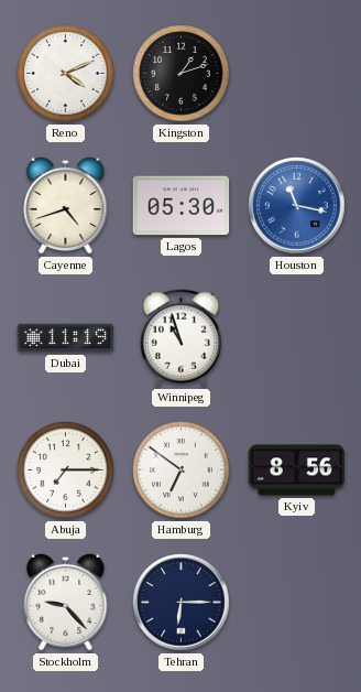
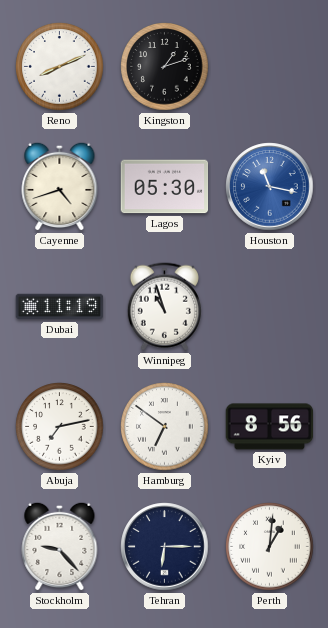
Reno: 4:11 -> 8:11 (60, 67)
Abuja: 7:15 -> 7:13 (60, 427)
Perth: none -> 1:01 (270, 547)
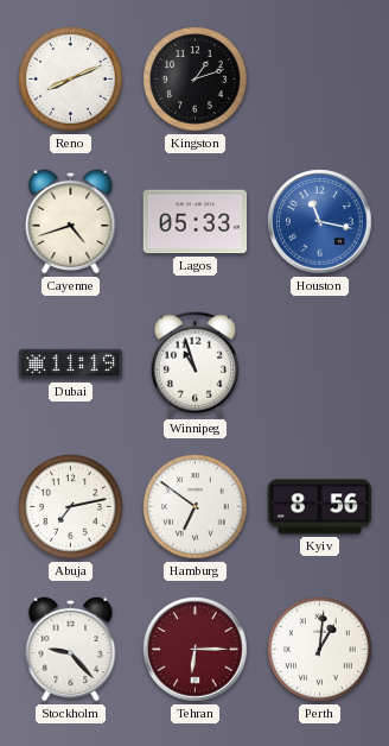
Lagos: 05:30 -> 05:33 (196, 222)
Tehran dial: navy -> burgundy (196, 650)
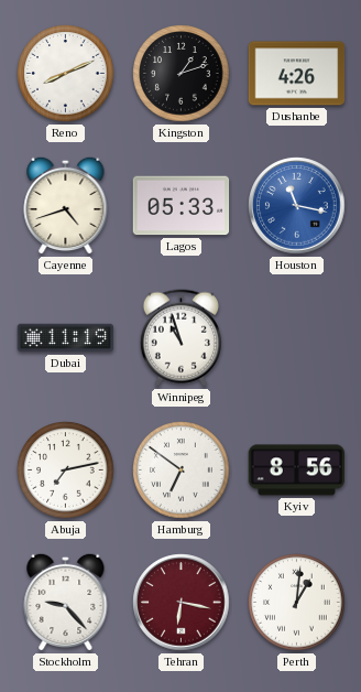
Dushanbe: none -> 4:26 (297, 74)
Tehran: 6:15 -> 6:17 (182, 603)
